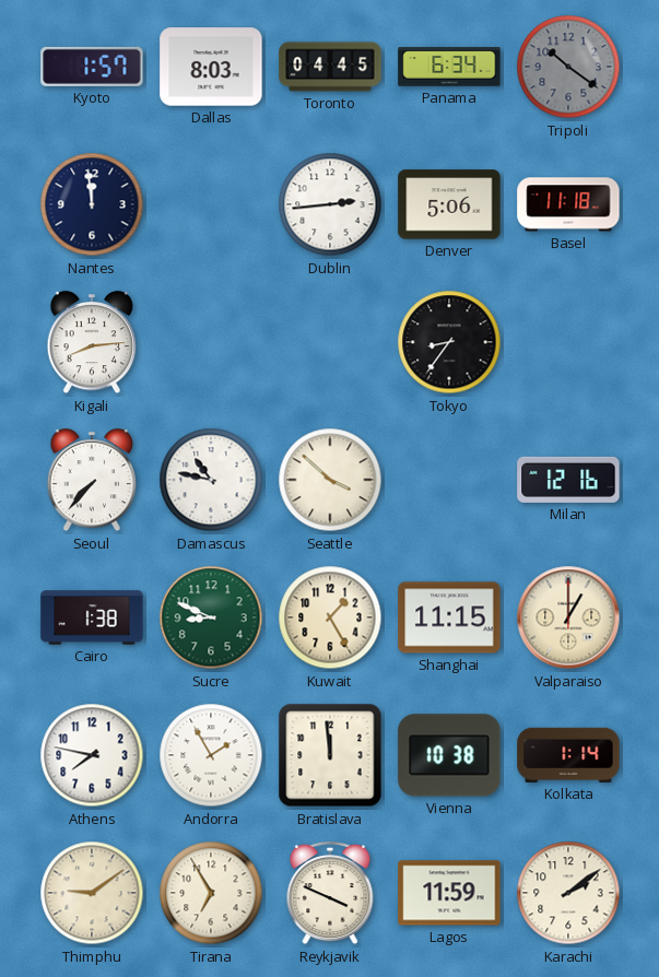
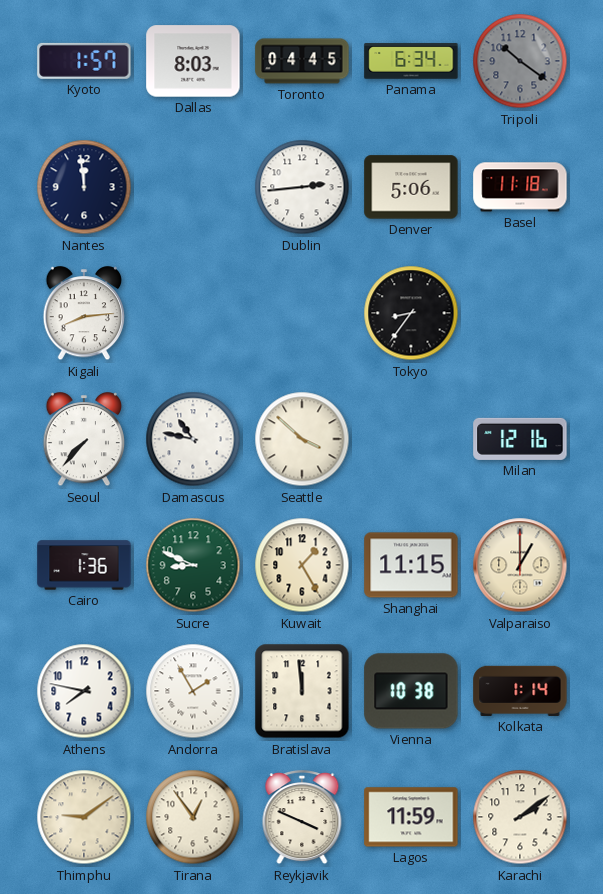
Cairo: 1:38 -> 1:36 (84, 565)
Tirana: 6:55 -> 12:54 (193, 817)
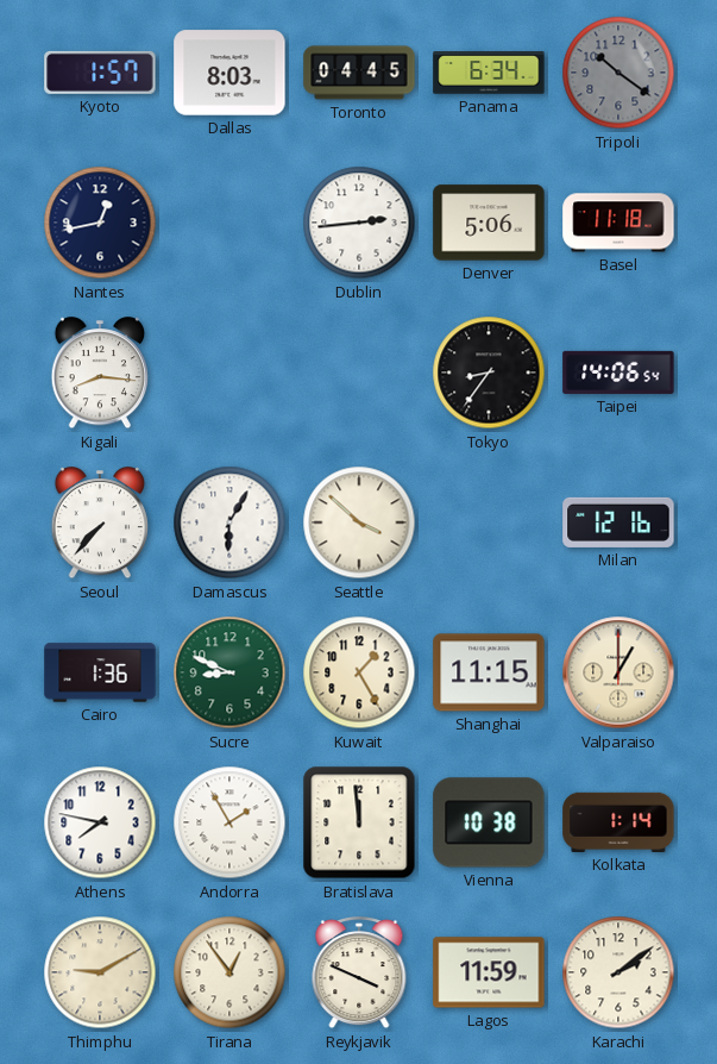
Nantes: 11:59 -> 12:43 (100, 223)
Kigali: 8:14 -> 8:16 (100, 374)
Taipei: none -> 14:06 (618, 373)
Damascus: 10:47 -> 6:05 (229, 522)
Thimphu: 9:09 -> 9:10 (100, 972)
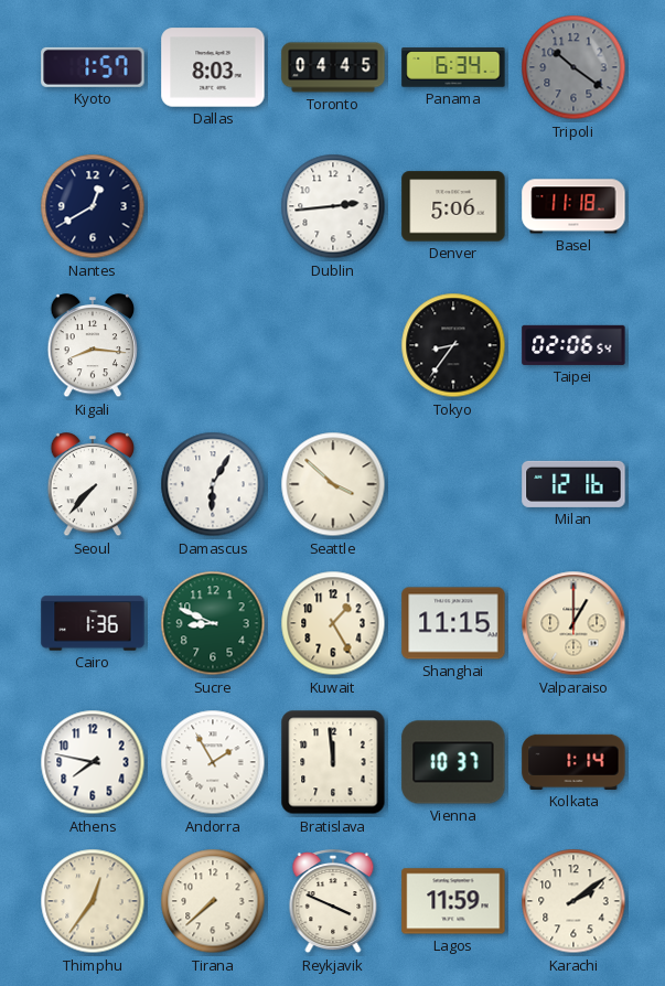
Nantes: 12:43 -> 12:40 (93, 206)
Taipei: 14:06 -> 02:06 (573, 345)
Vienna: 10:38 -> 10:37 (453, 762)
Thimphu: 9:10 -> 12:36 (93, 901)
Tirana: 12:54 -> 7:38 (213, 901)
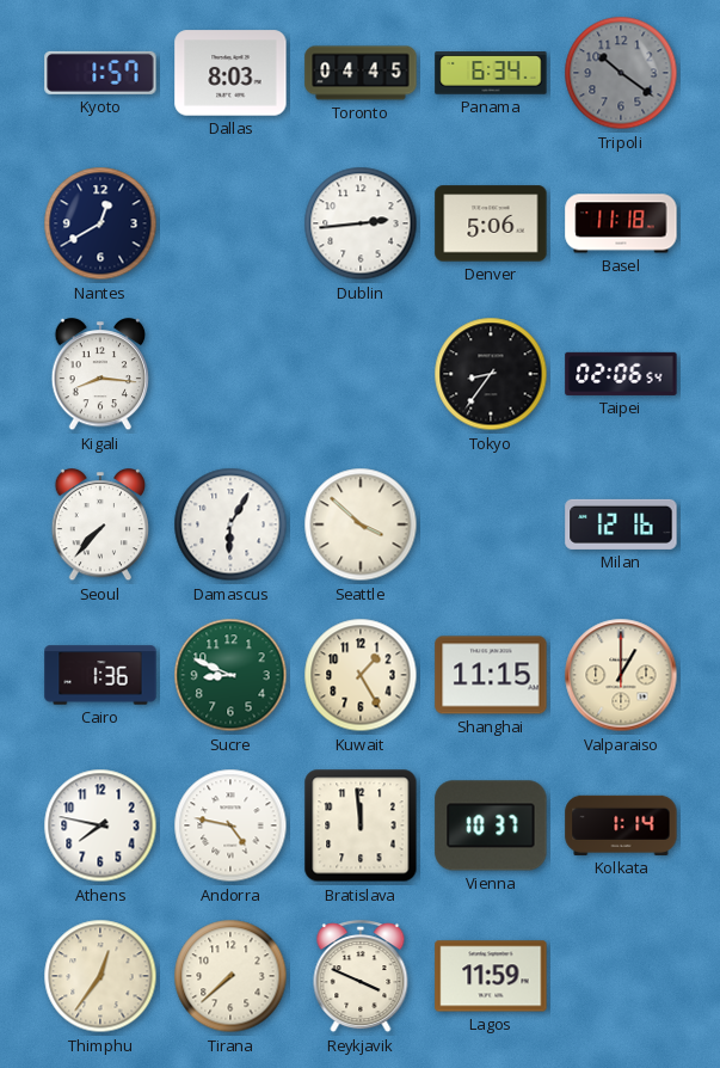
Andorra: 1:55 -> 4:47 (230, 825)
Karachi: 2:09 -> none (573, 901)
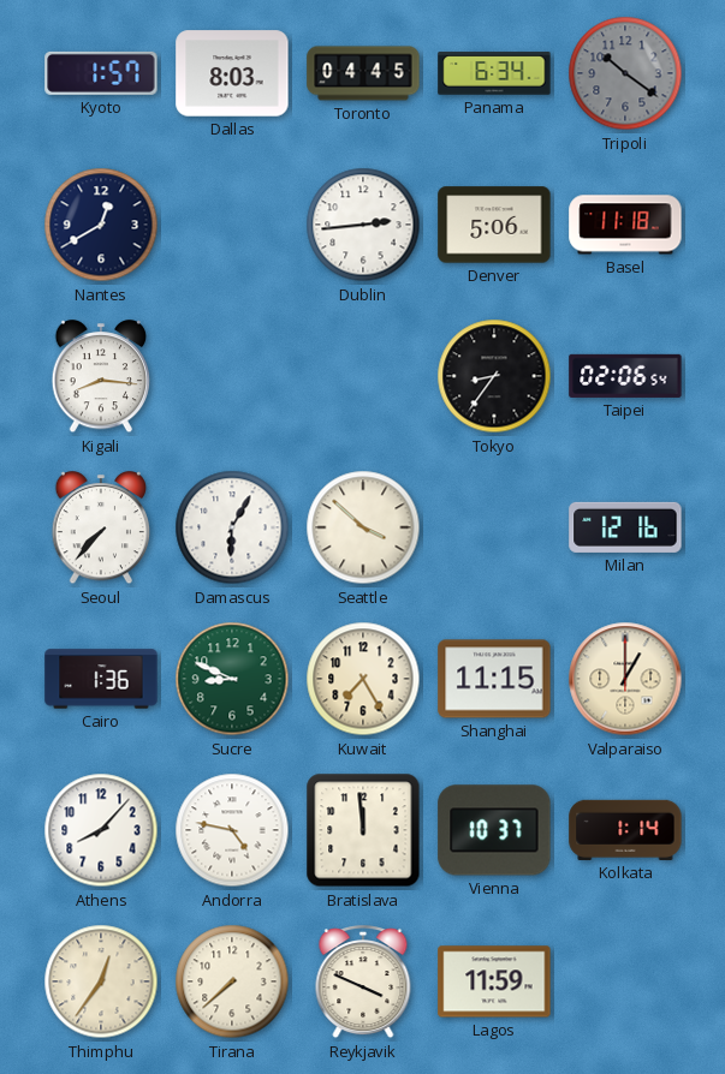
Kuwait: 1:25 -> 7:25 (363, 679)
Athens: 7:47 -> 8:07 (101, 830)
